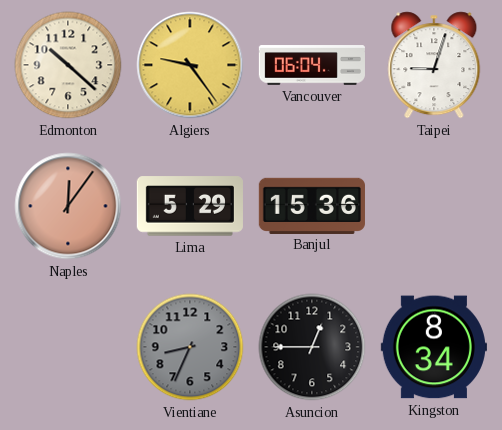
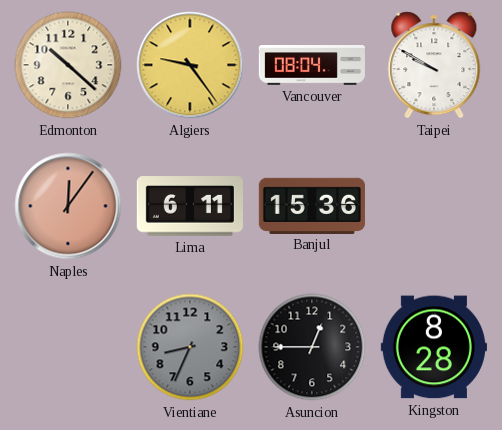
Vancouver: 06:04 -> 08:04 (312, 65)
Taipei: 9:03 -> 9:50 (434, 65)
Lima: 5:29 -> 6:11 (190, 206)
Kingston: 8:34 -> 8:28 (434, 347)
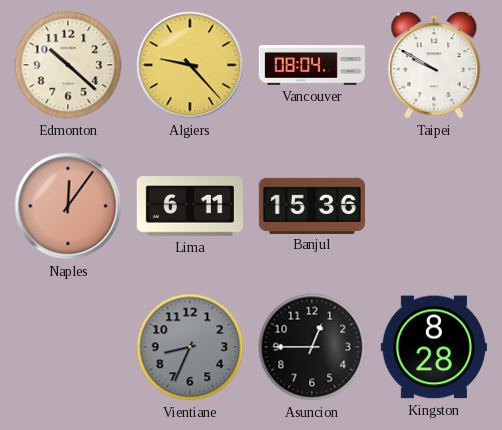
Algiers: 9:24 -> 9:23 (190, 65)
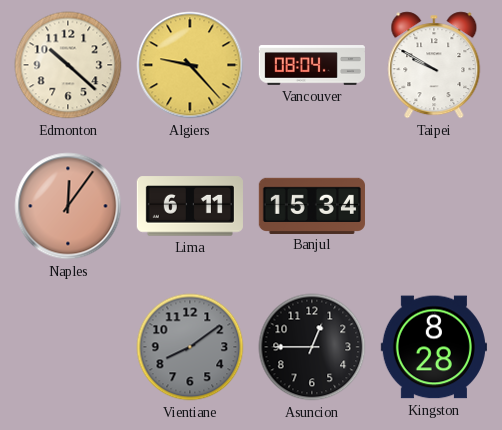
Banjul: 15:36 -> 15:34 (312, 205)
Vientiane: 8:34 -> 8:09 (190, 347)
